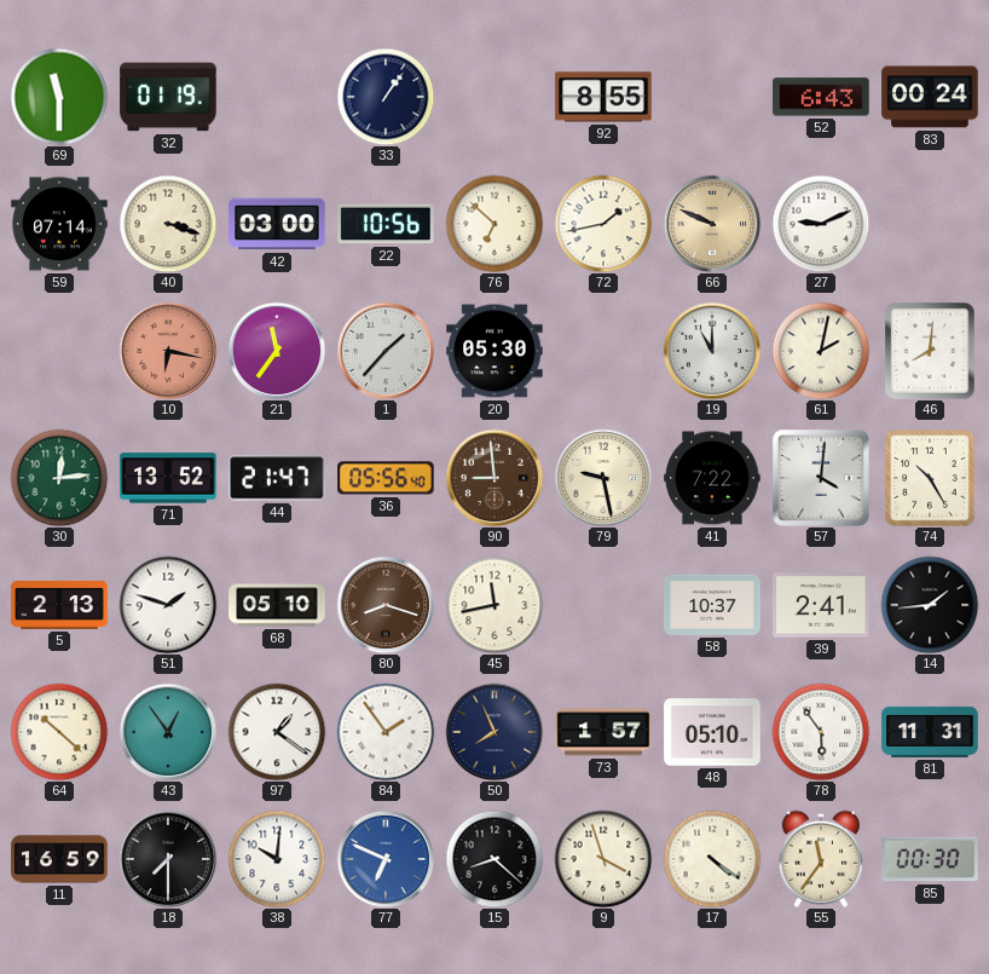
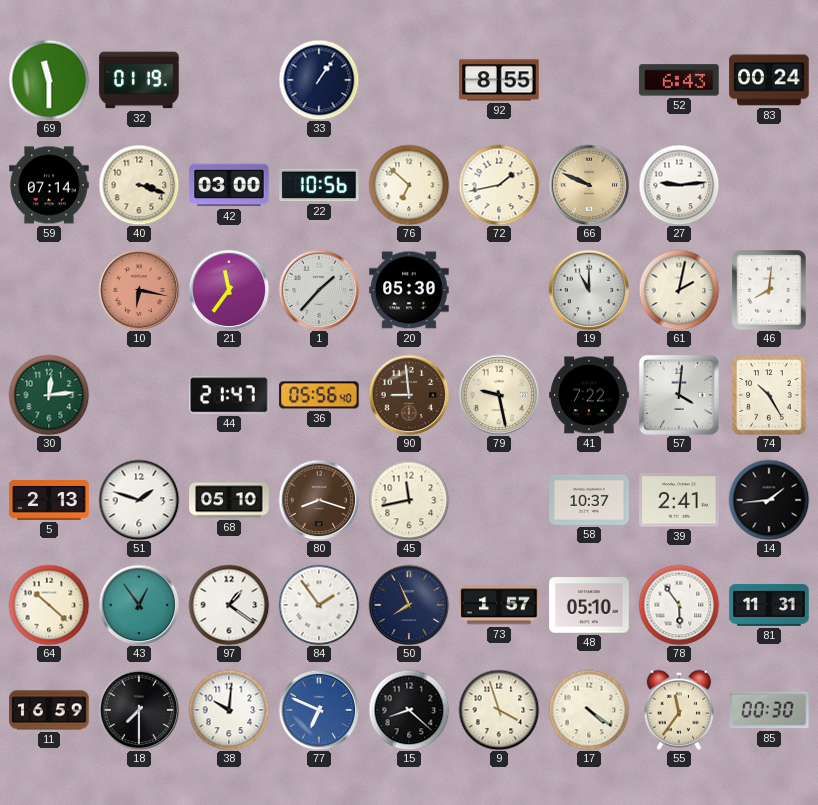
27: 9:11 -> 9:14 (679, 185)
71: 13:52 -> none (168, 478)
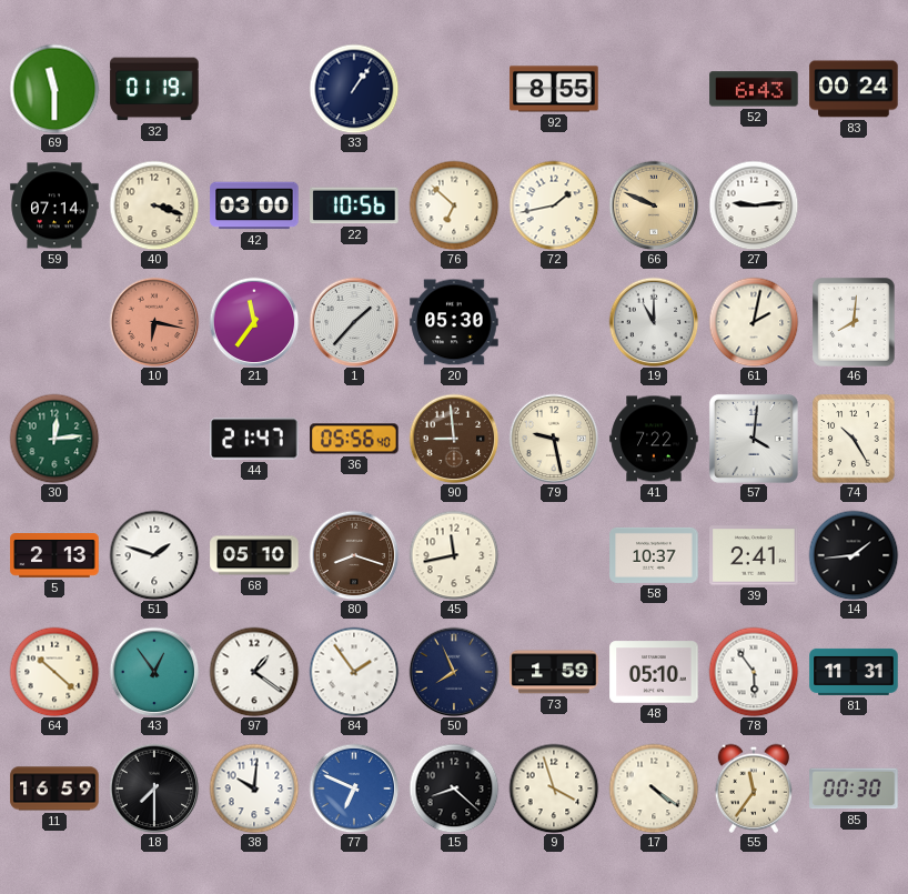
73: 1:57 -> 1:59 (554, 672)
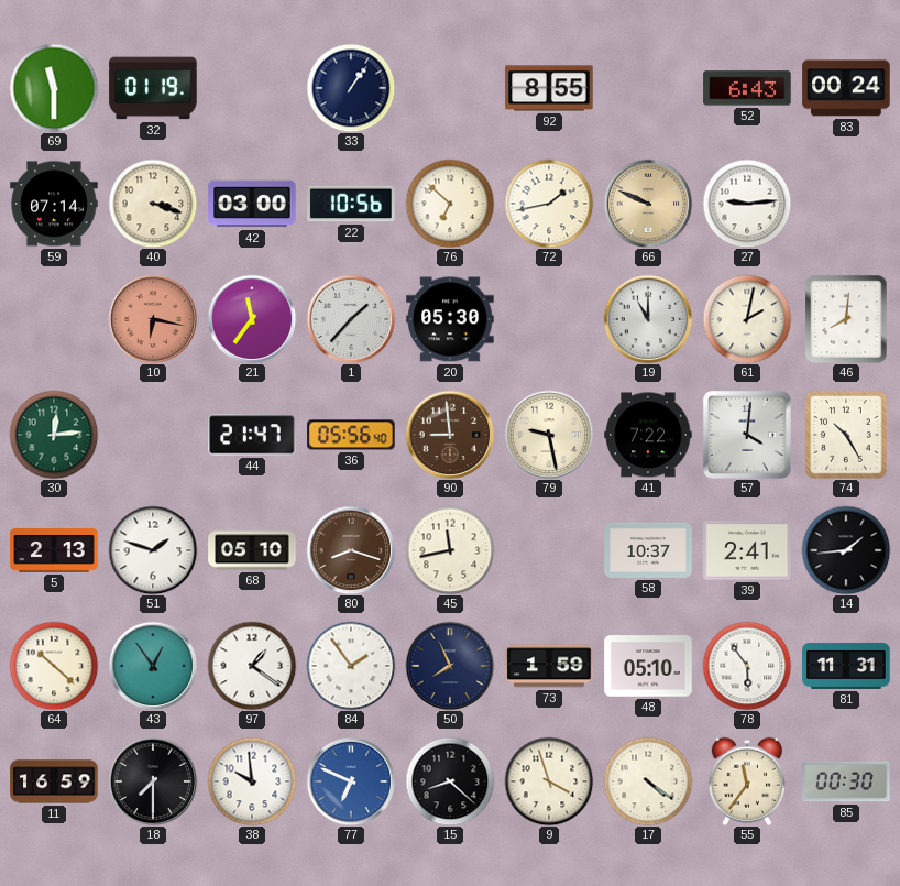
38: 10:01 -> 9:59 (252, 781)
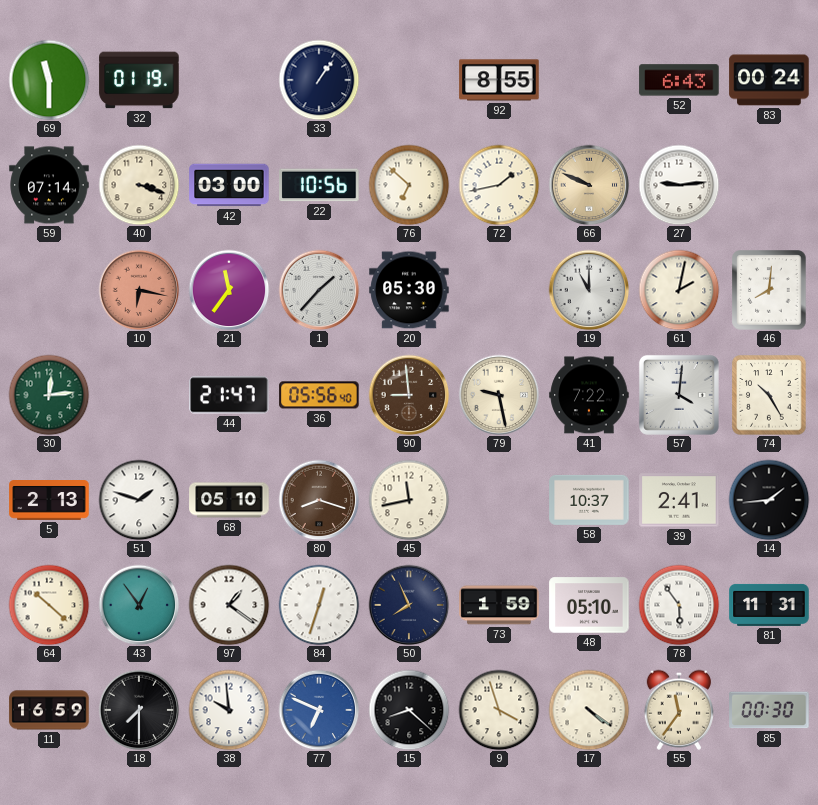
84: 1:54 -> 12:33 (319, 605)
